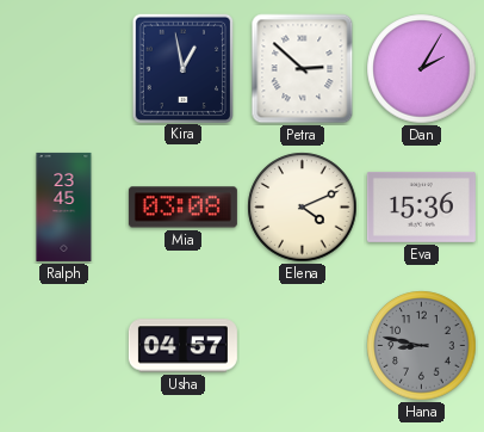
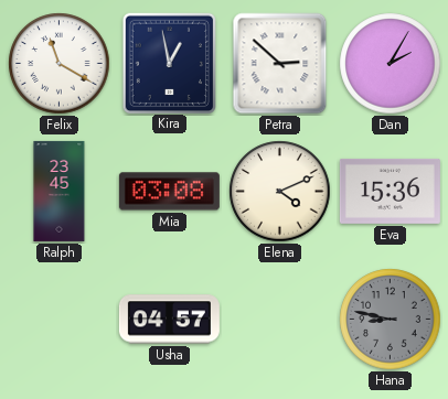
Felix: none -> 11:20 (60, 64)
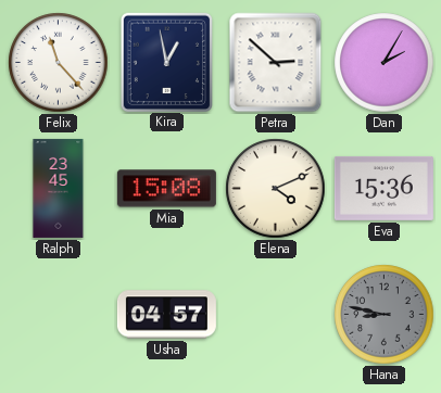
Felix: 11:20 -> 11:23 (59, 63)
Mia: 03:08 -> 15:08 (166, 189)
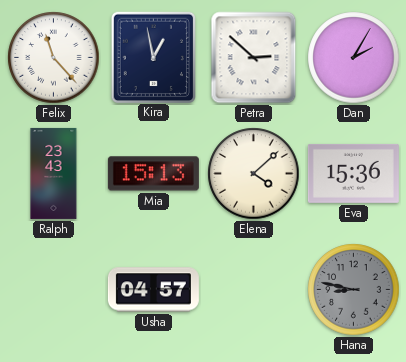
Ralph: 23:45 -> 23:43 (54, 173)
Mia: 15:08 -> 15:13 (153, 174)
Elena: 4:11 -> 4:08 (254, 174)
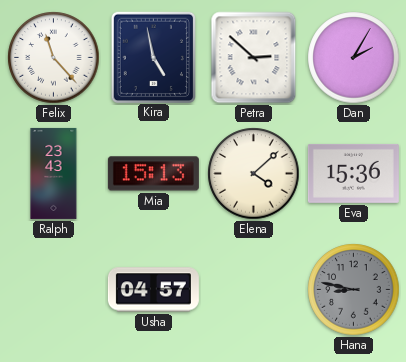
Kira: 12:58 -> 4:58 (153, 57)
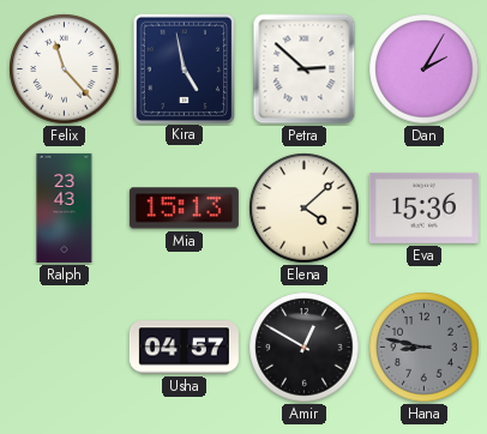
Amir: none -> 12:50 (305, 348)
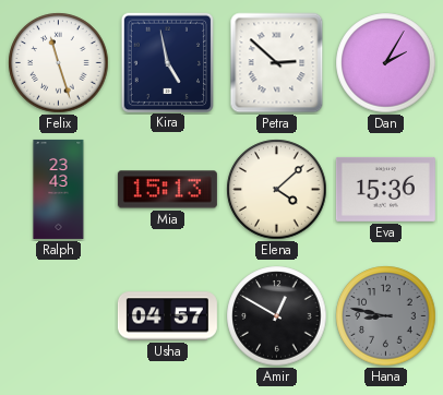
Felix: 11:23 -> 11:27 (59, 63)
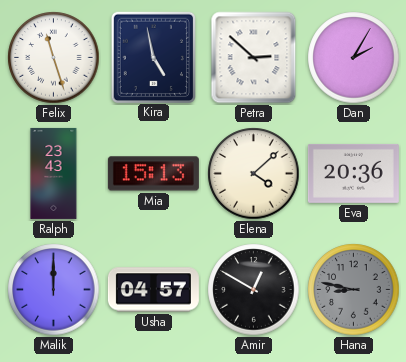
Eva: 15:36 -> 20:36 (353, 173)
Malik: none -> 12:00 (54, 290)
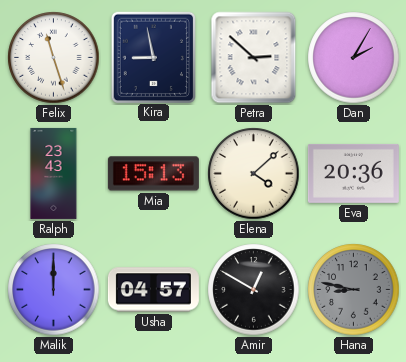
Kira: 4:58 -> 8:58 (153, 57)
